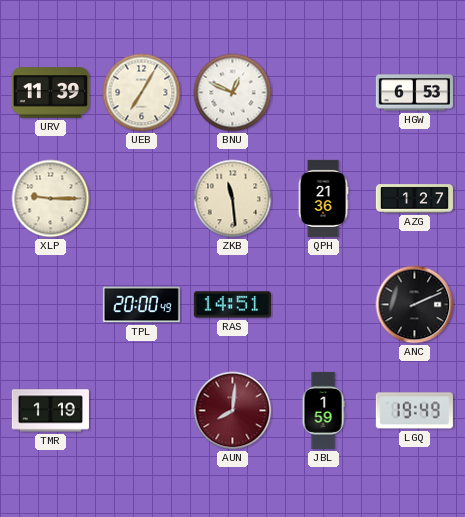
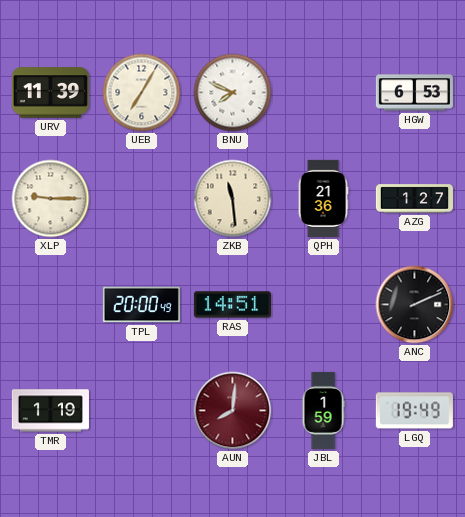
BNU: 12:49 -> 7:49 (233, 93)
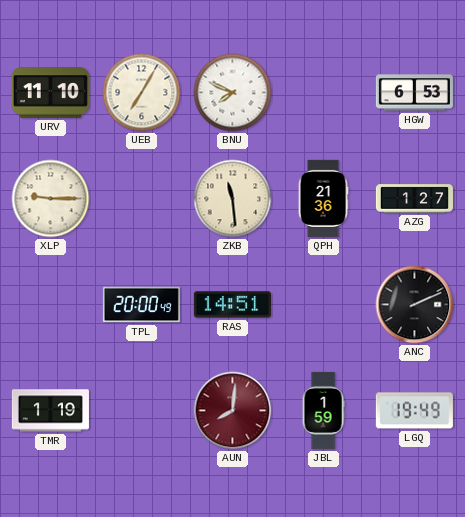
URV: 11:39 -> 11:10 (50, 93)
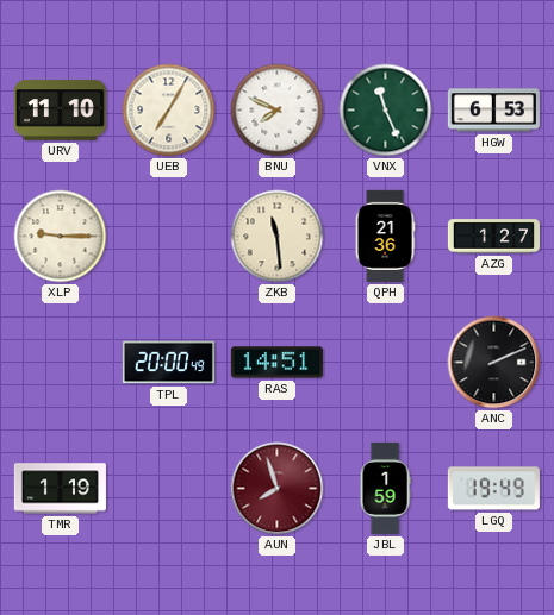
VNX: none -> 11:26 (386, 111)
AUN: 8:01 -> 7:57 (278, 489)
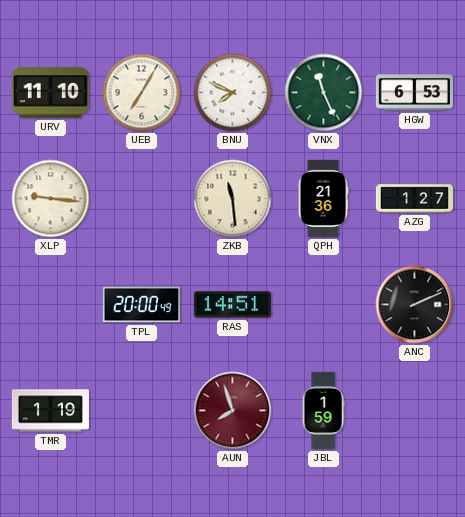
XLP: 9:15 -> 9:16 (51, 199)
LGQ: 19:49 -> none (493, 489)
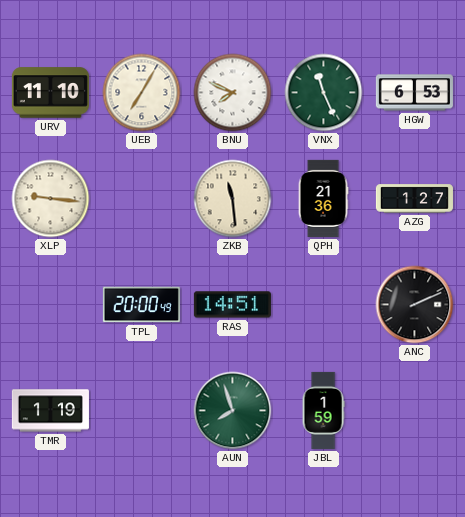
AUN dial: burgundy -> green (233, 411)
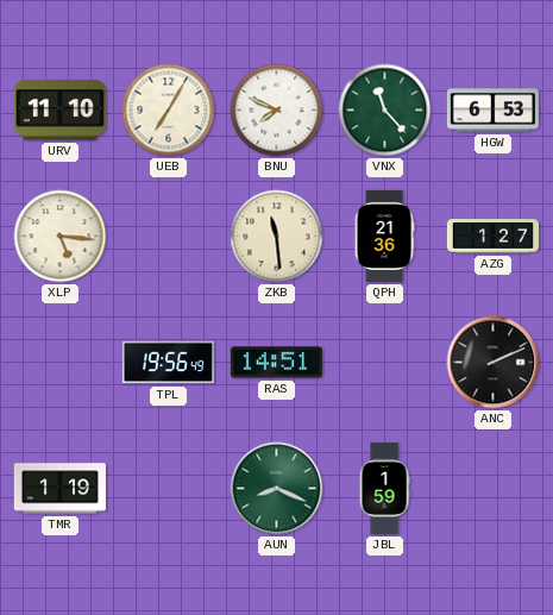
VNX: 11:26 -> 11:23 (385, 111)
XLP: 9:16 -> 5:16 (61, 237)
TPL: 20:00 -> 19:56 (168, 363)
AUN: 7:57 -> 8:19 (277, 489)
